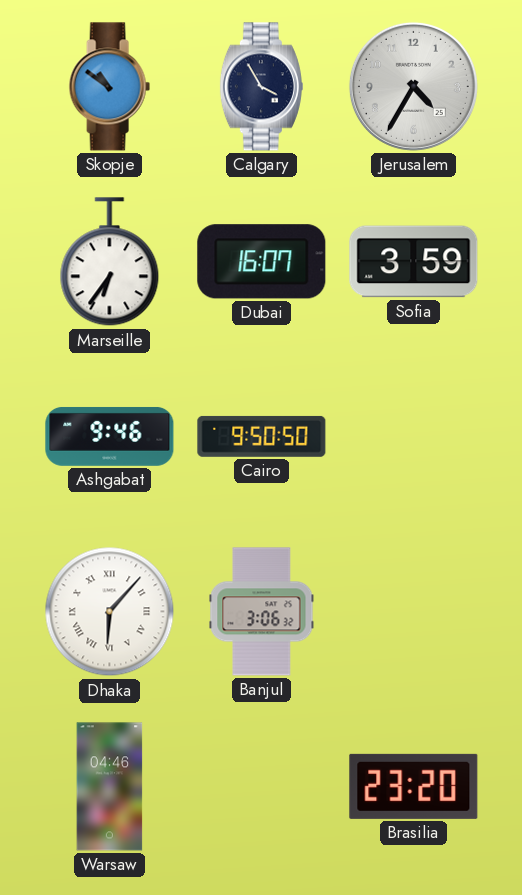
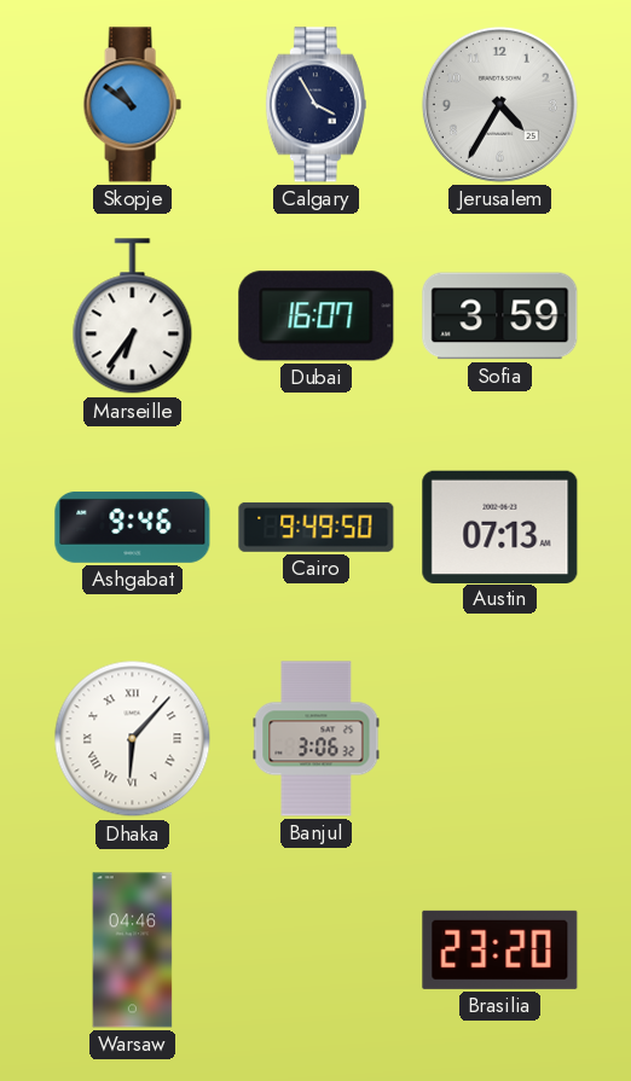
Cairo: 9:50 -> 9:49 (317, 527)
Austin: none -> 07:13 (500, 527)
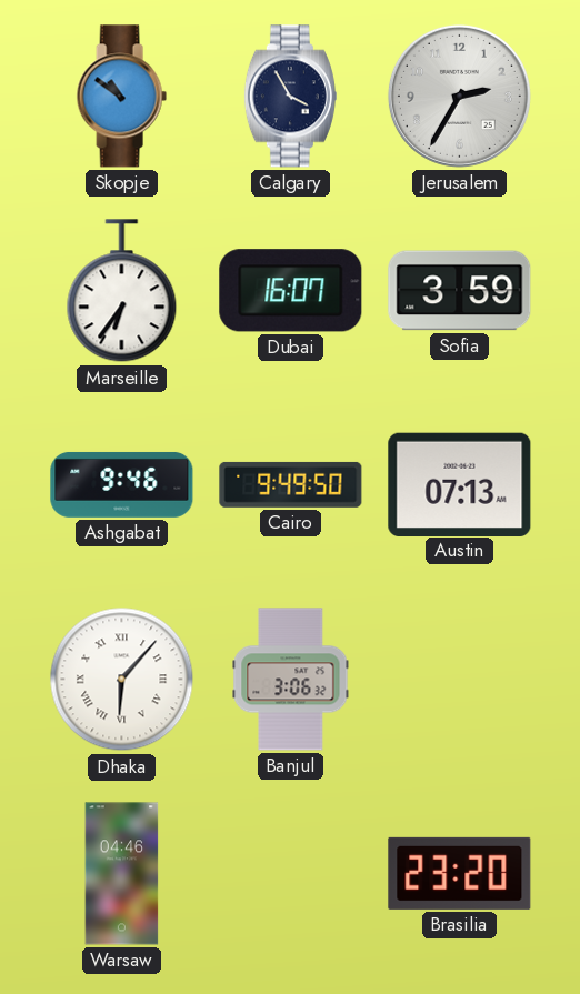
Jerusalem: 4:35 -> 2:35 (459, 96)
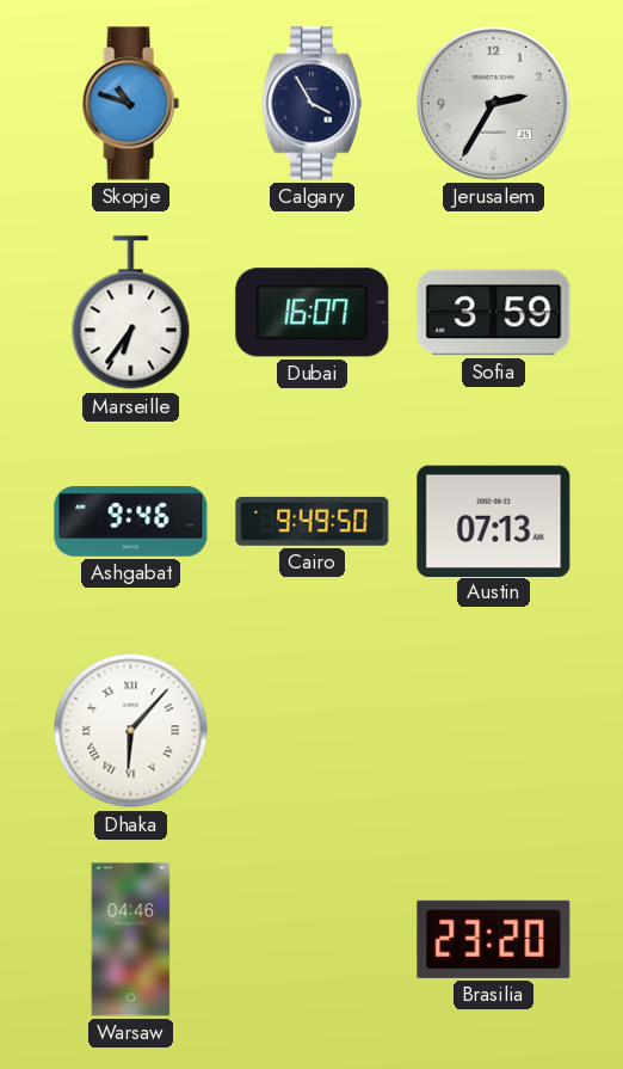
Skopje: 10:51 -> 10:48 (130, 104)
Banjul: 3:06 -> none (291, 680)
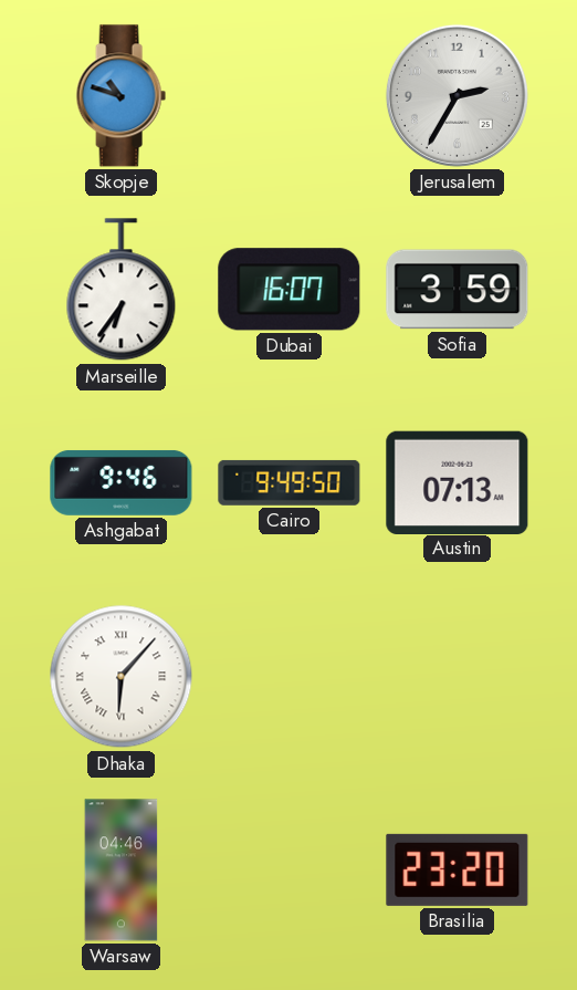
Calgary: 3:55 -> none (311, 104)
